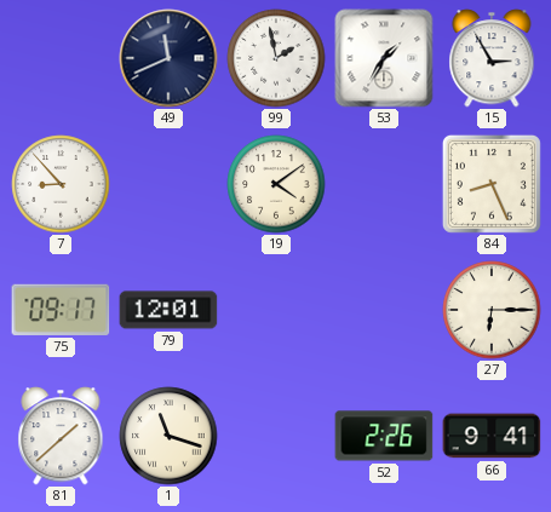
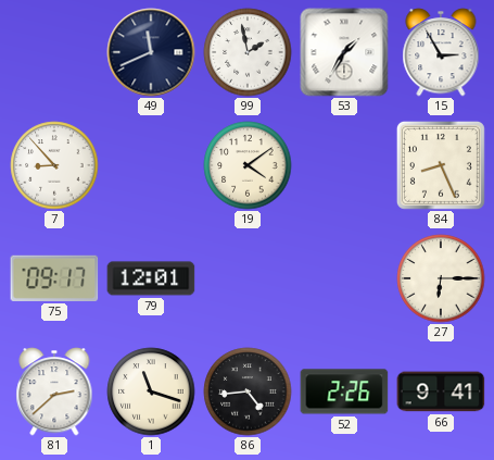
81: 1:38 -> 2:38 (54, 391)
86: none -> 4:44 (248, 391)
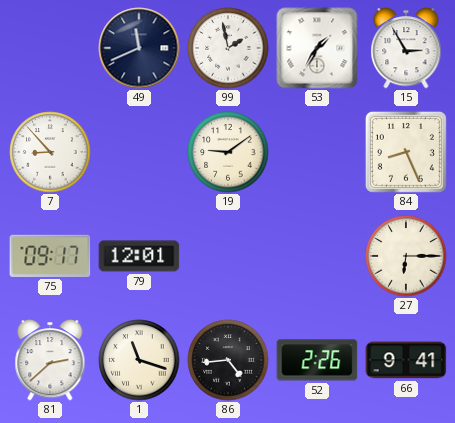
19: 4:09 -> 9:09 (228, 152)
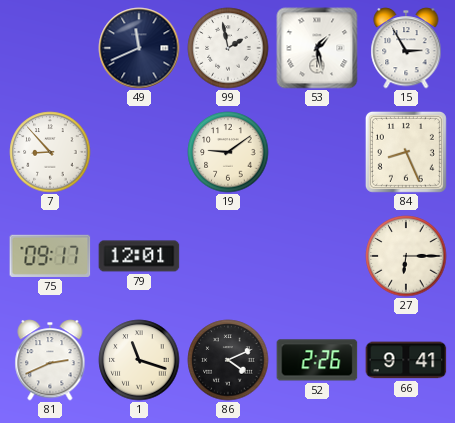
53: 1:35 -> 1:28 (317, 48)
81: 2:38 -> 2:41 (50, 360)
86: 4:44 -> 4:11 (228, 360)
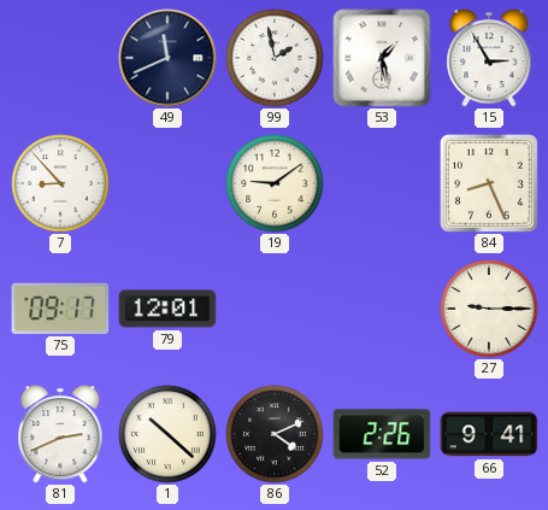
27: 6:15 -> 9:15 (489, 309)
1: 11:18 -> 10:22 (167, 434)
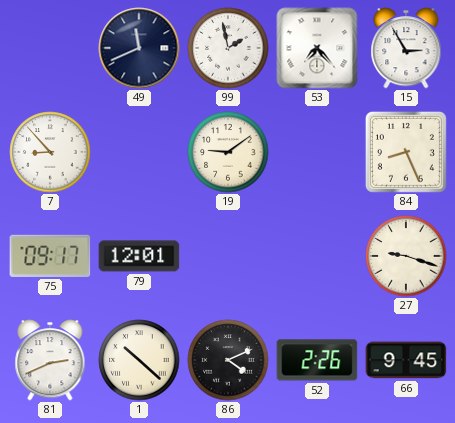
53: 1:28 -> 7:23 (317, 48)
27: 9:15 -> 9:18 (406, 256)
66: 9:41 -> 9:45 (406, 360)
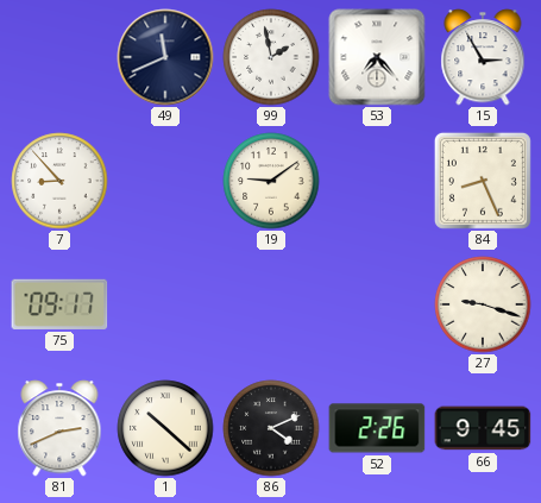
79: 12:01 -> none (139, 256)
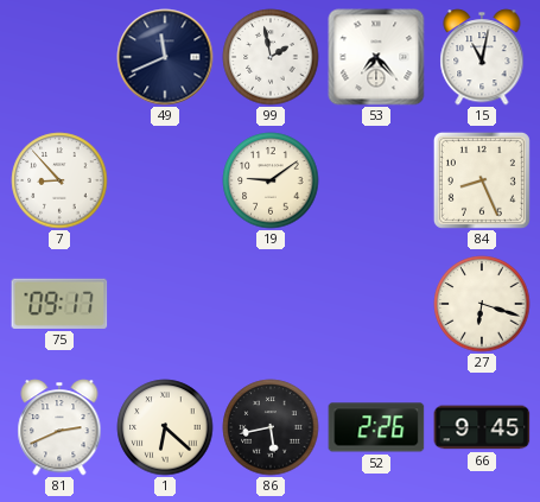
15: 2:55 -> 11:02 (482, 57)
27: 9:18 -> 6:18 (482, 304)
1: 10:22 -> 6:22 (165, 427)
86: 4:11 -> 5:43 (271, 427)
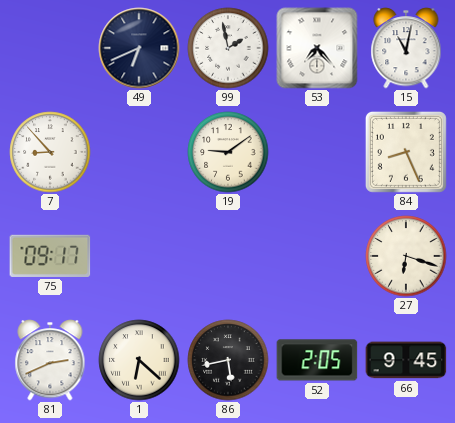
49: 11:41 -> 6:41 (139, 48)
52: 2:26 -> 2:05 (317, 360)
